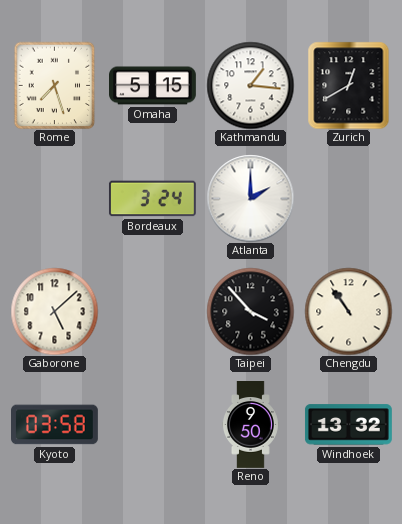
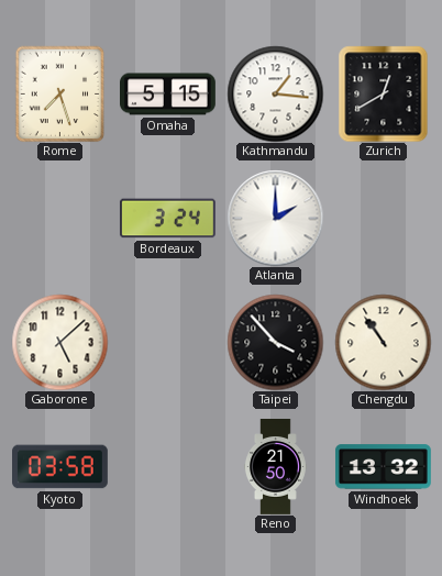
Reno: 9:50 -> 21:50 (276, 467)
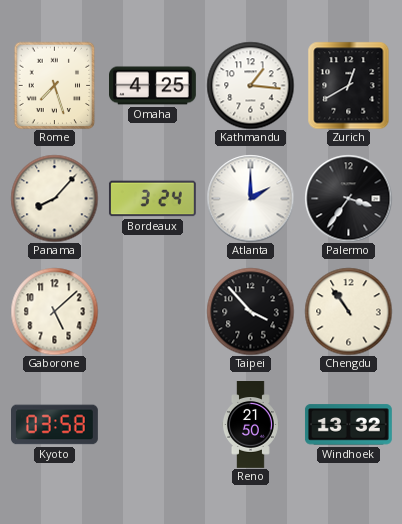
Omaha: 5:15 -> 4:25 (153, 86)
Panama: none -> 8:07 (54, 198)
Palermo: none -> 3:36 (348, 198)
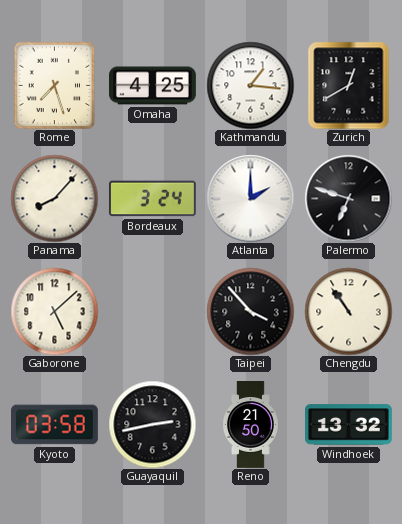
Palermo: 3:36 -> 6:48 (348, 198)
Guayaquil: none -> 2:43 (152, 424)
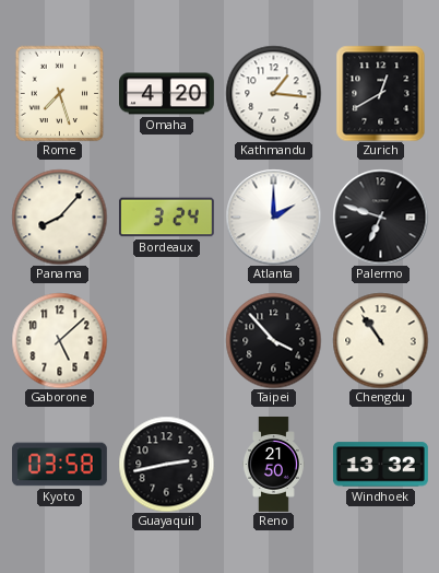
Omaha: 4:25 -> 4:20 (167, 94)
